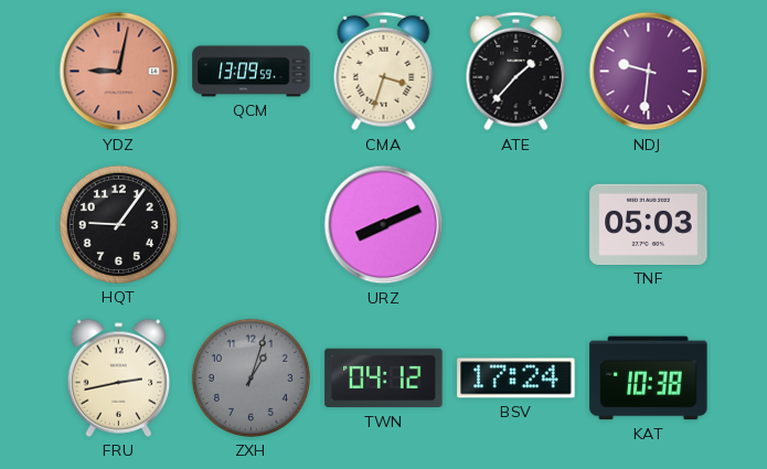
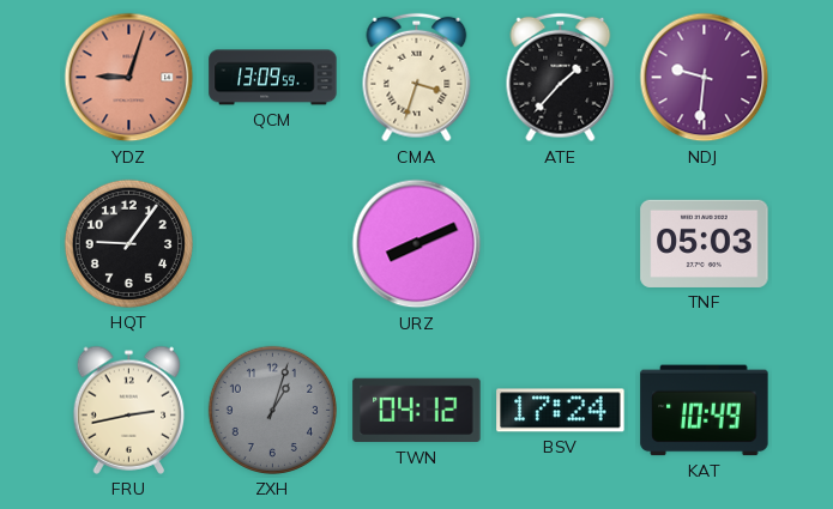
YDZ: 9:02 -> 9:03 (129, 78)
KAT: 10:38 -> 10:49 (705, 411)
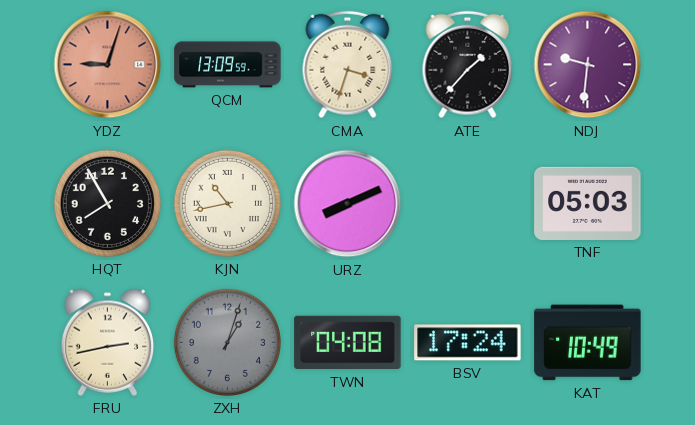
HQT: 9:06 -> 7:55 (107, 203)
KJN: none -> 10:43 (227, 203)
TWN: 04:12 -> 04:08 (348, 343)
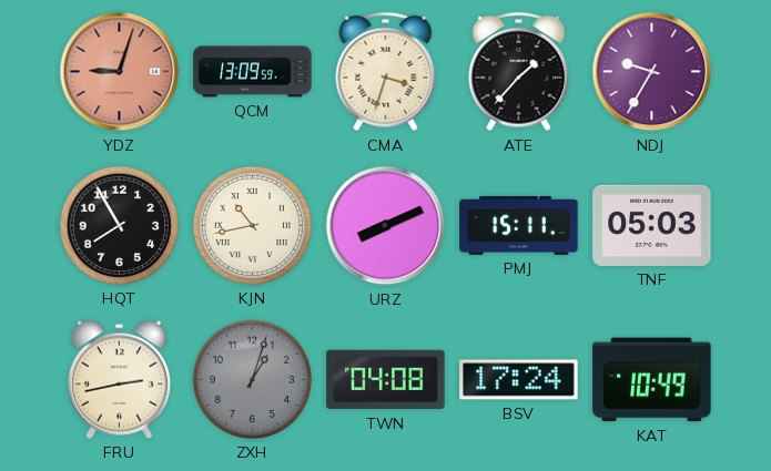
NDJ: 9:31 -> 9:35 (652, 72)
PMJ: none -> 15:11 (519, 225)
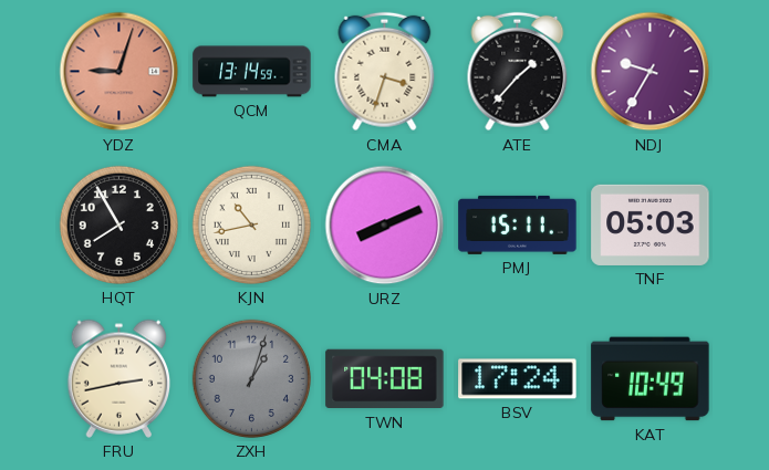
QCM: 13:09 -> 13:14 (252, 72)
